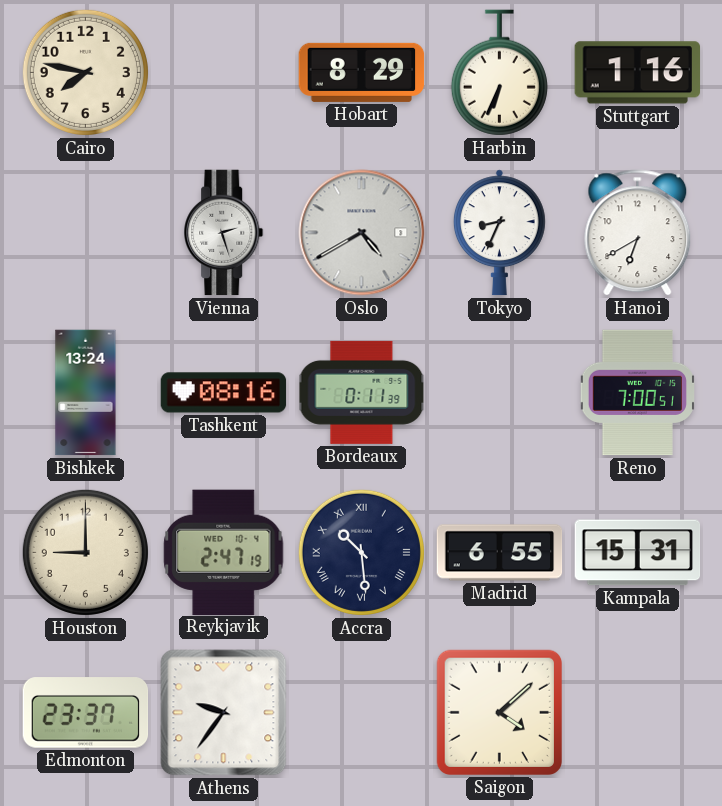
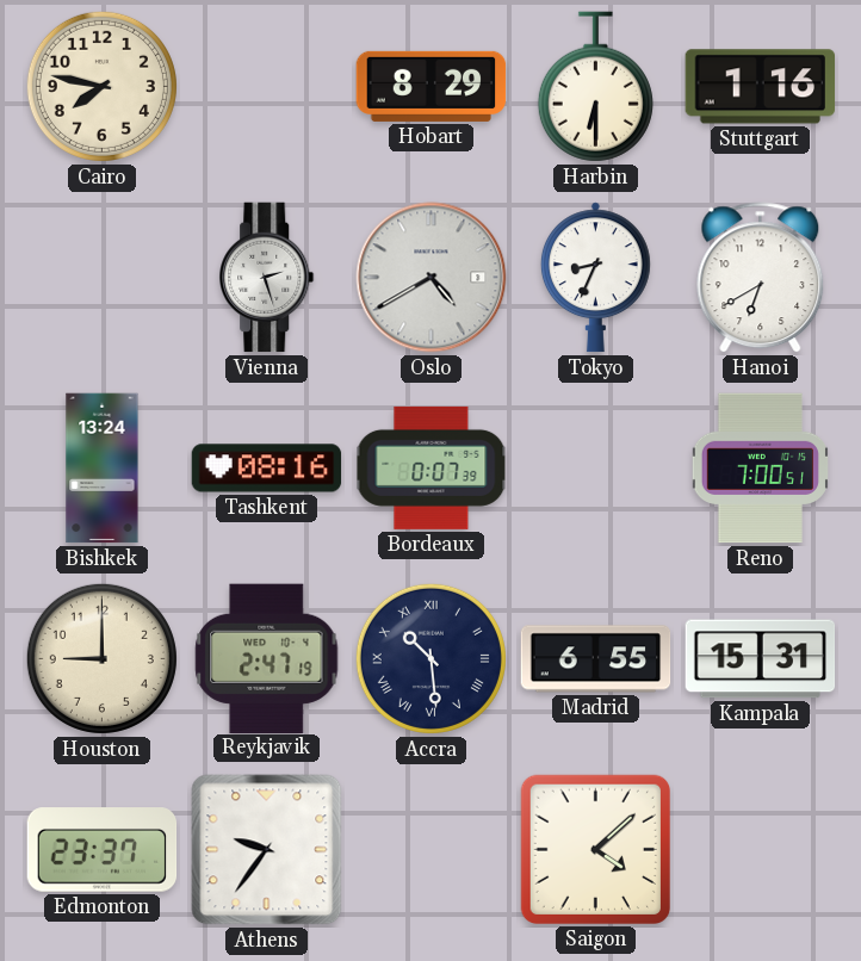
Harbin: 6:34 -> 6:30 (595, 87)
Bordeaux: 0:11 -> 0:07 (432, 467)
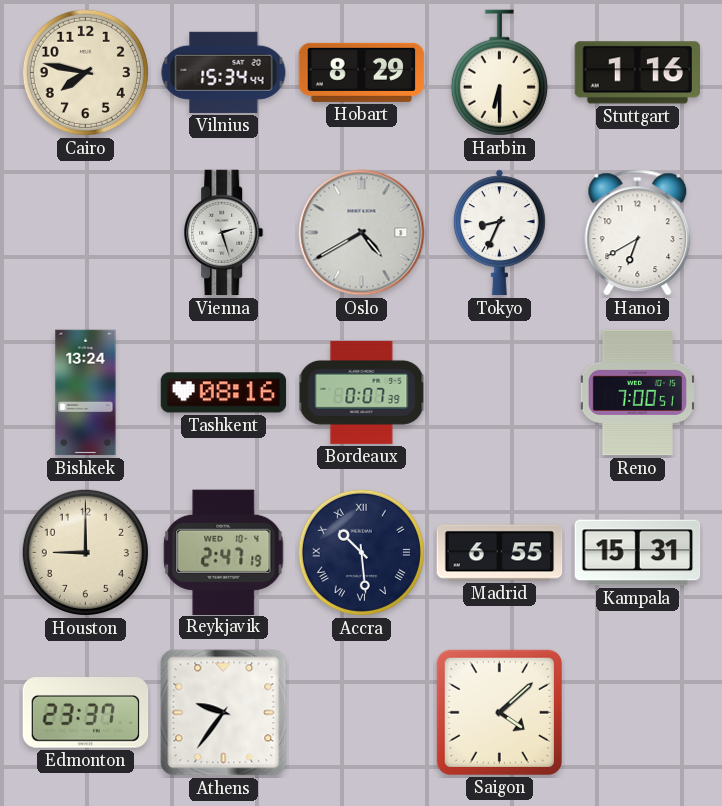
Vilnius: none -> 15:34 (224, 72)
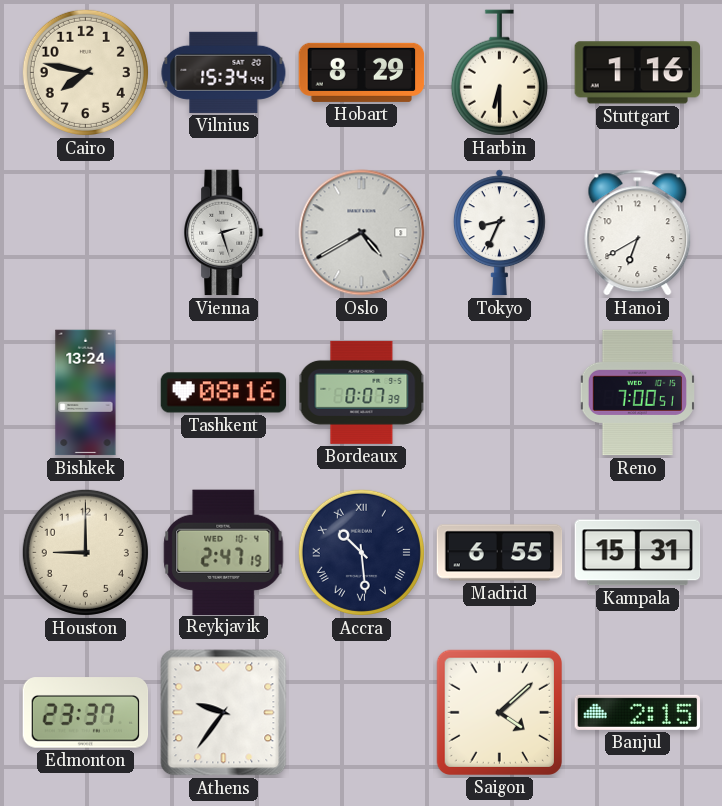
Banjul: none -> 2:15 (638, 712)
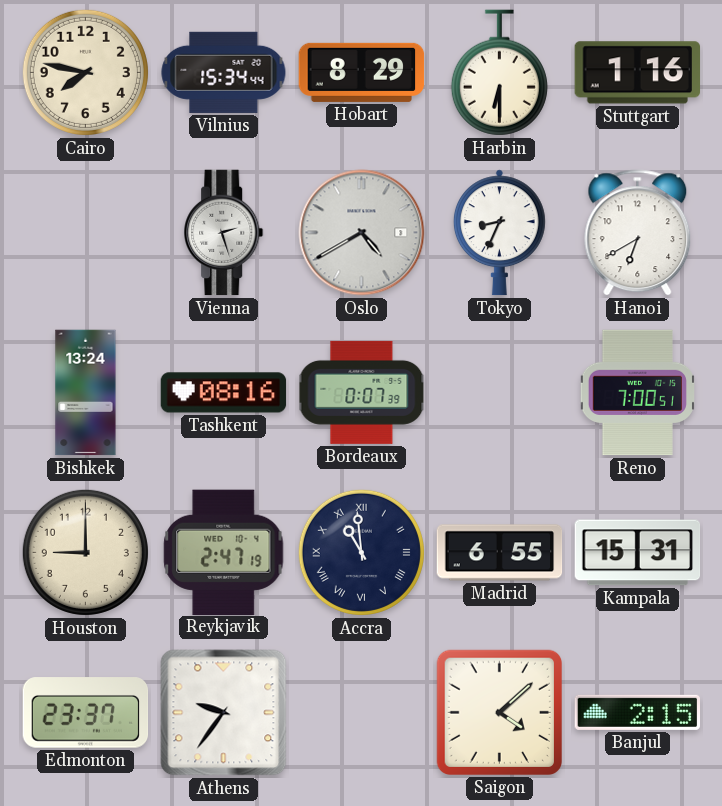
Accra: 10:29 -> 10:59 (361, 552)
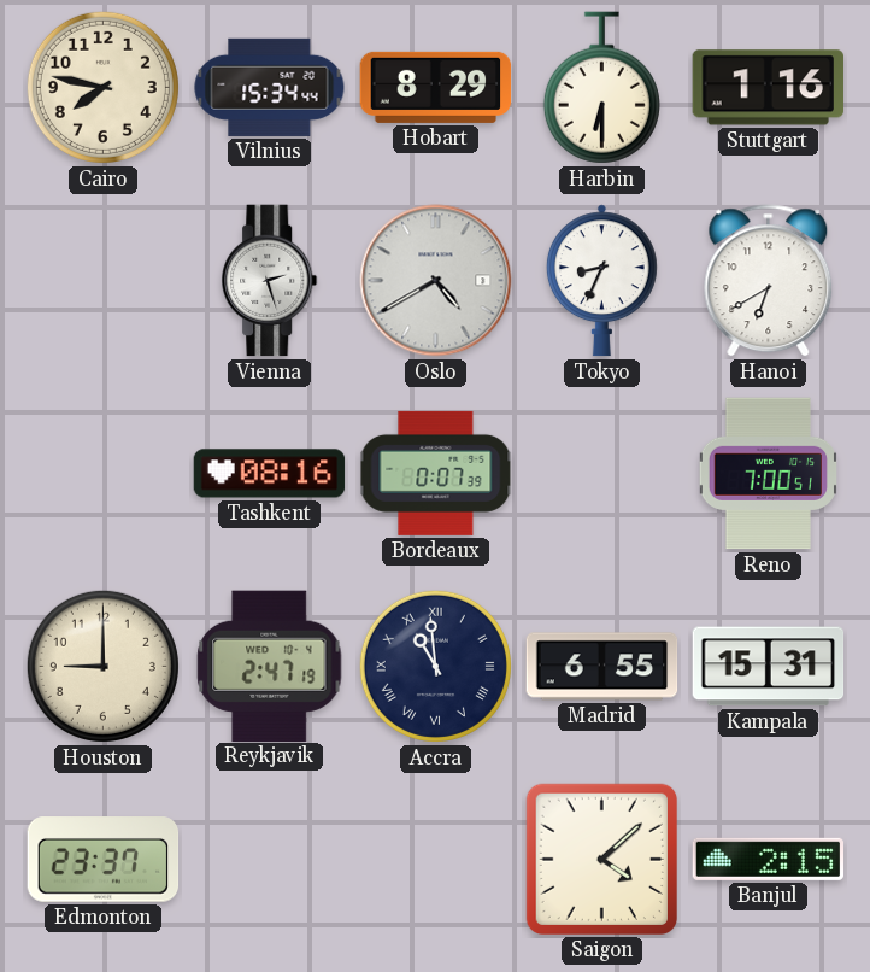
Bishkek: 13:24 -> none (86, 393)
Athens: 9:36 -> none (224, 713)
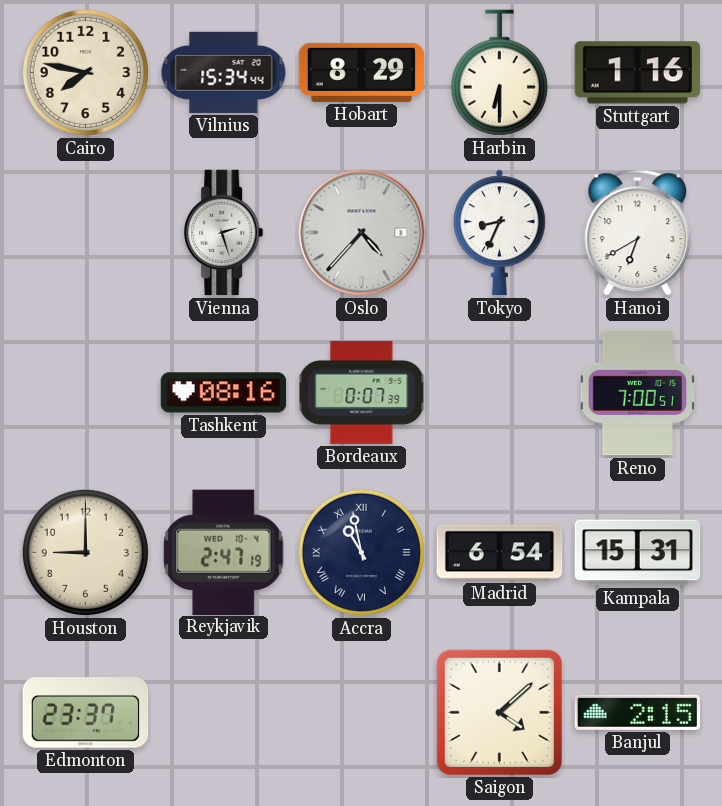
Oslo: 4:40 -> 4:37 (362, 233)
Accra: 10:59 -> 10:58 (361, 552)
Madrid: 6:55 -> 6:54 (500, 553)
